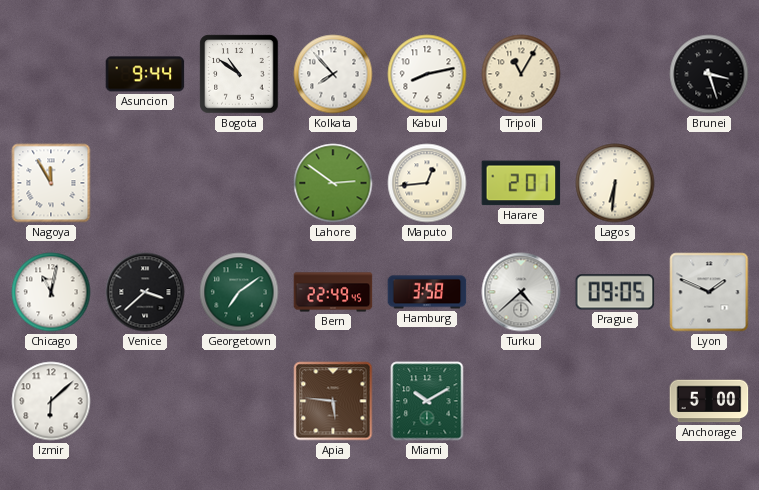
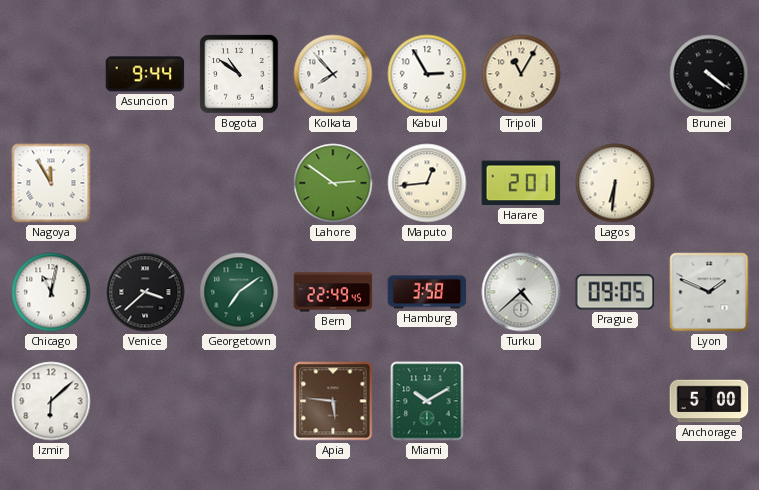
Kabul: 8:13 -> 2:55 (427, 74)
Brunei: 3:27 -> 4:21 (709, 74)
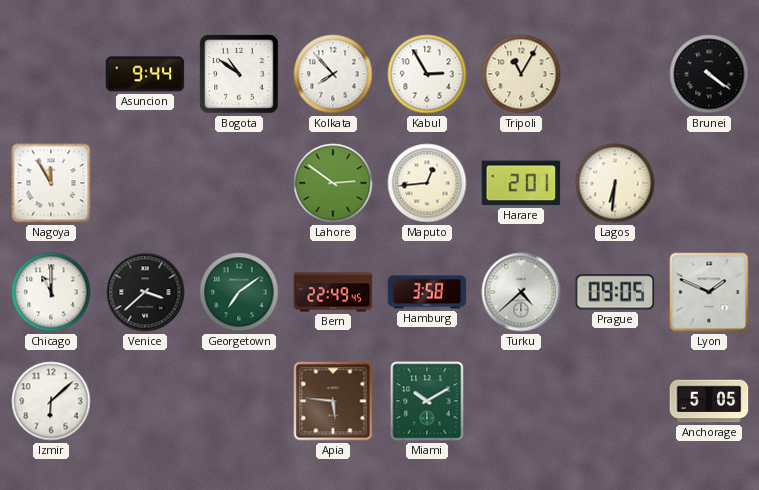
Chicago: 11:02 -> 11:00 (51, 292)
Anchorage: 5:00 -> 5:05 (709, 401)
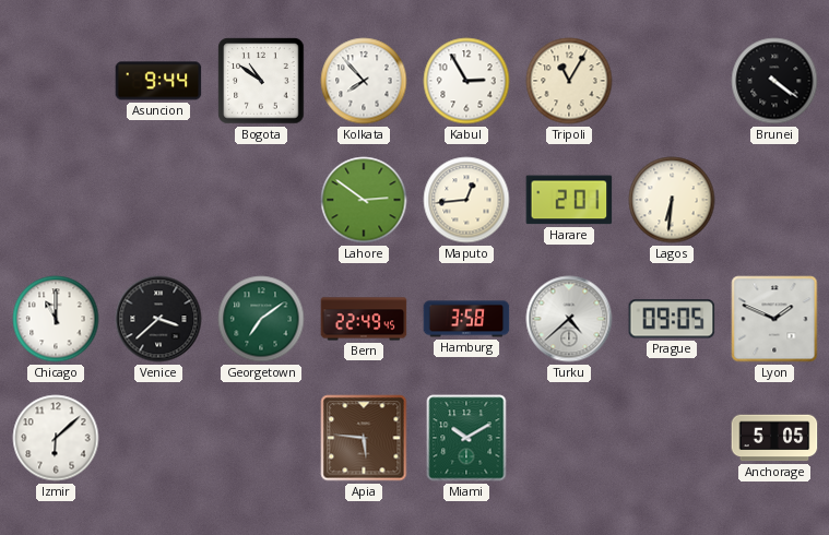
Nagoya: 11:55 -> none (51, 183)
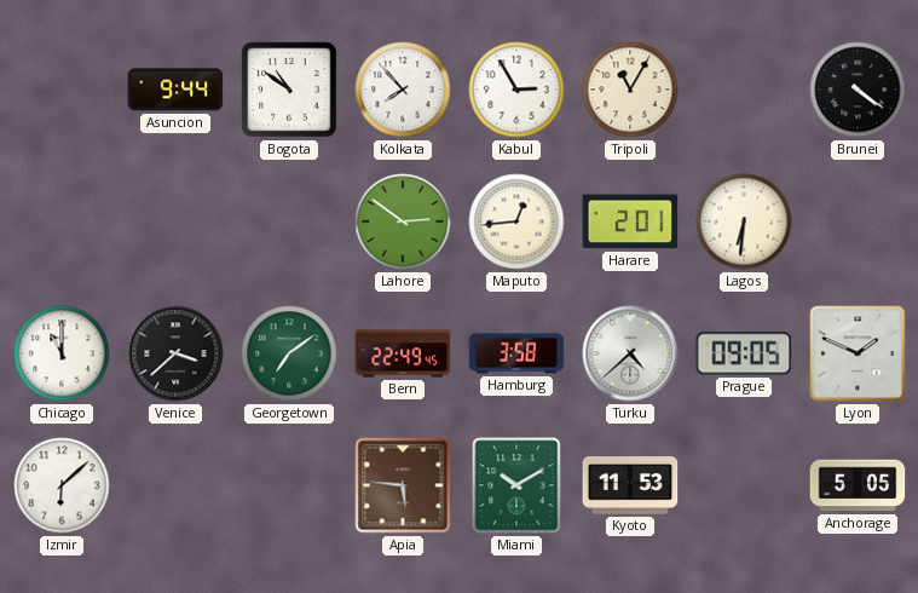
Kyoto: none -> 11:53 (630, 485)
